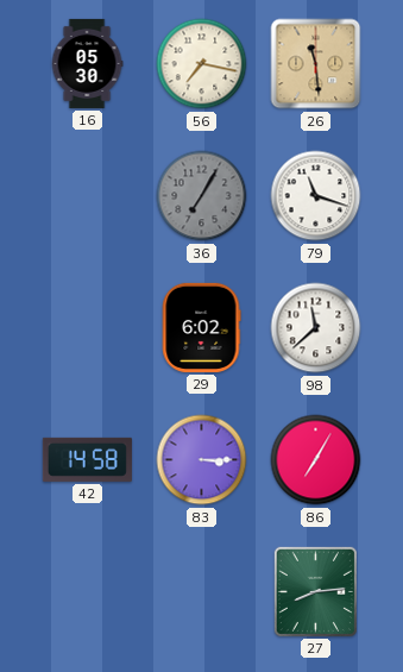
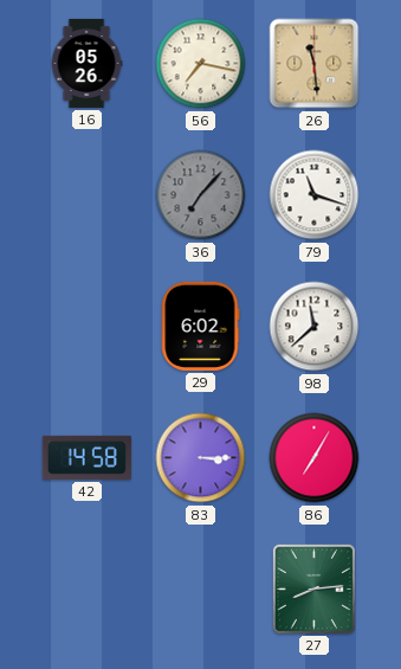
16: 05:30 -> 05:26 (86, 63)
36: 7:05 -> 7:07 (201, 195)
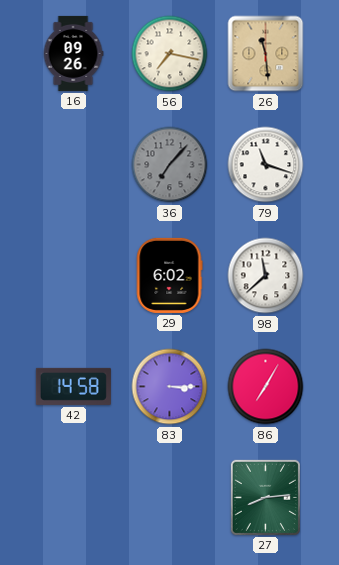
16: 05:26 -> 09:26 (73, 53)
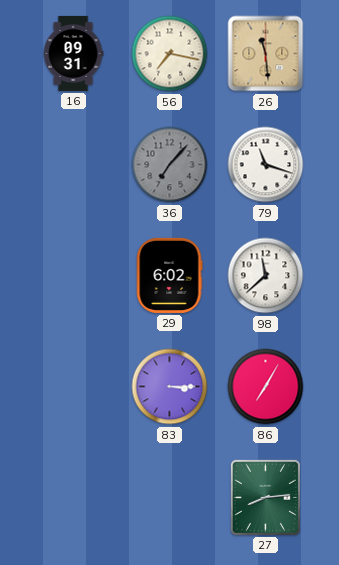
16: 09:26 -> 09:31 (73, 53)
42: 14:58 -> none (73, 386)
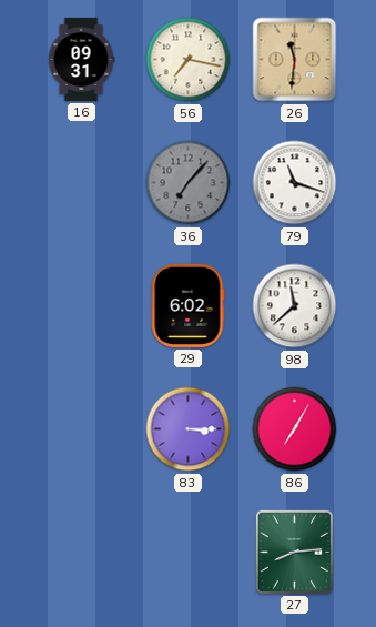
26: 11:29 -> 11:31 (295, 60)
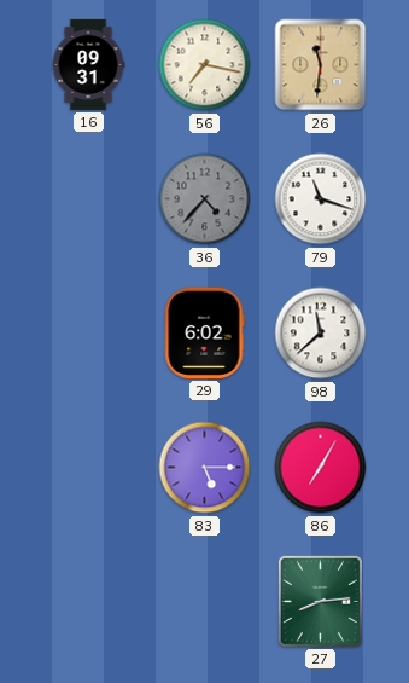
36: 7:07 -> 4:37 (205, 199)
83: 3:15 -> 5:15 (205, 468)
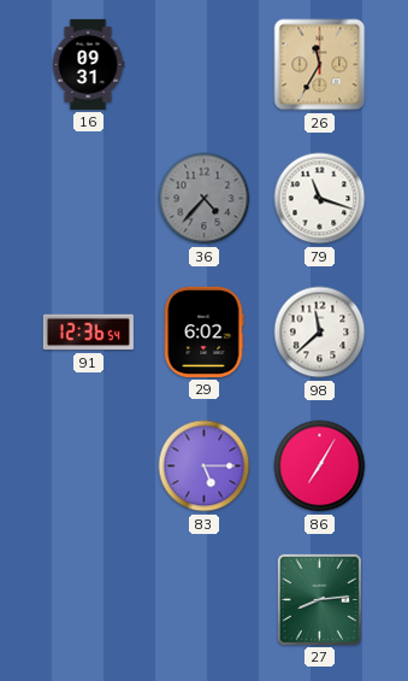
56: 7:17 -> none (205, 65)
26: 11:31 -> 11:35 (320, 65)
91: none -> 12:36 (88, 333)
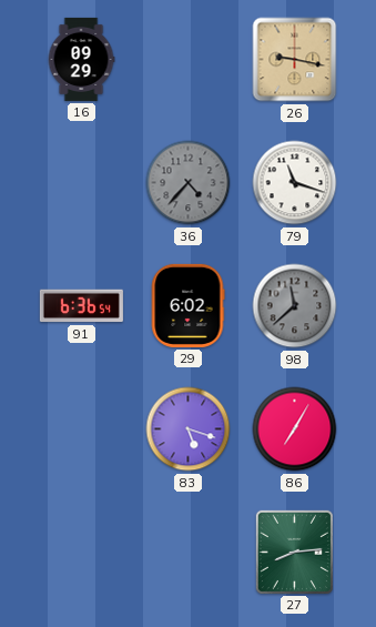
16: 09:31 -> 09:29 (81, 59)
26: 11:35 -> 9:17 (295, 60)
91: 12:36 -> 6:36 (81, 306)
98 dial: white -> grey (295, 306)
83: 5:15 -> 5:18 (189, 429)
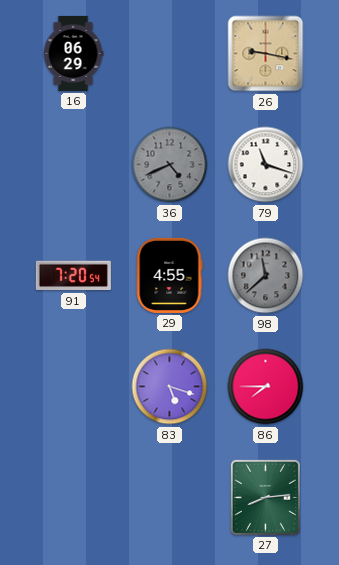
16: 09:29 -> 06:29 (73, 53)
36: 4:37 -> 4:41 (170, 165)
91: 6:36 -> 7:20 (73, 276)
29: 6:02 -> 4:55 (169, 275)
86: 7:05 -> 7:45 (266, 387)
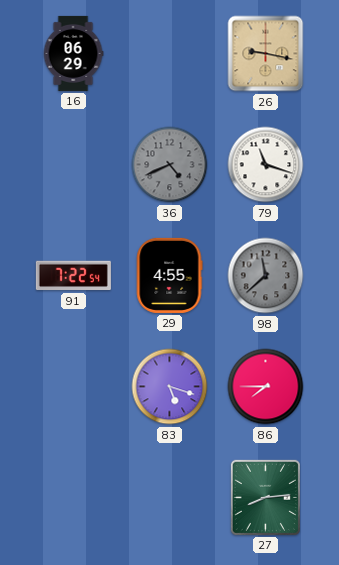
91: 7:20 -> 7:22 (73, 276)
